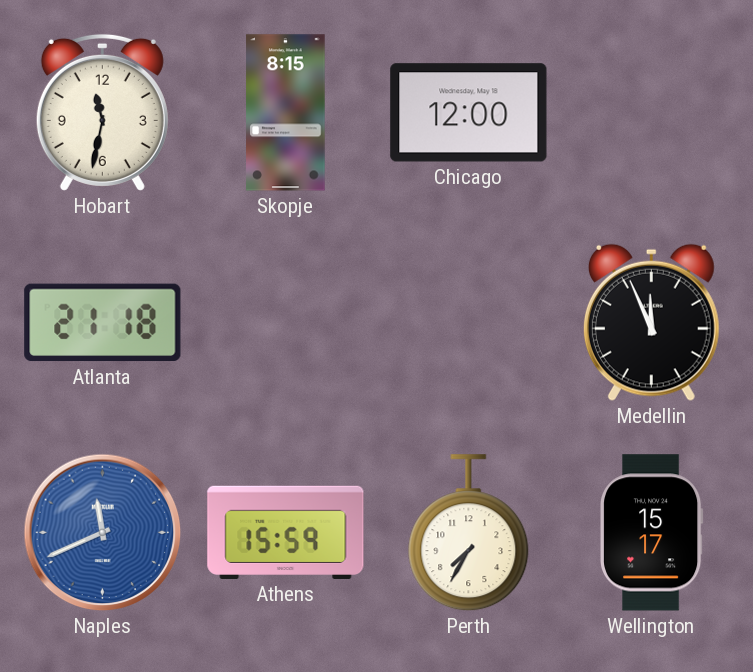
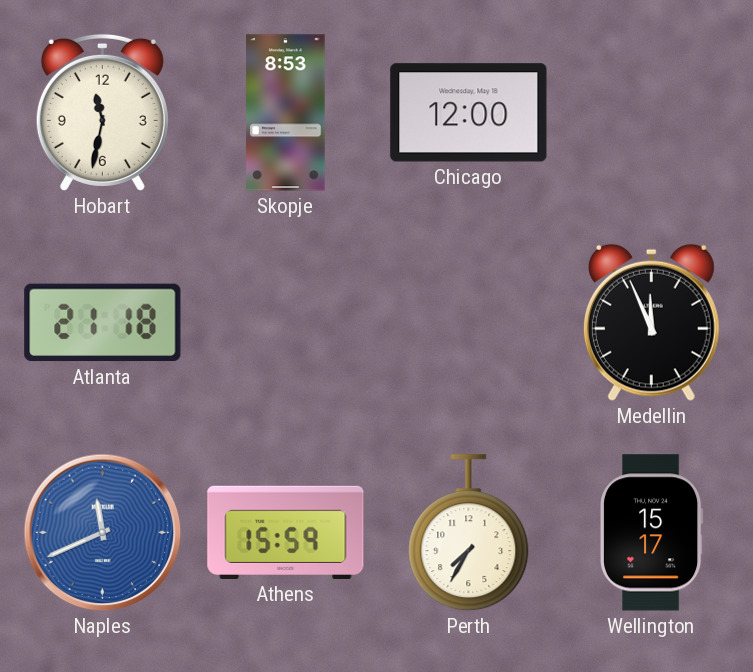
Skopje: 8:15 -> 8:53 (286, 113)
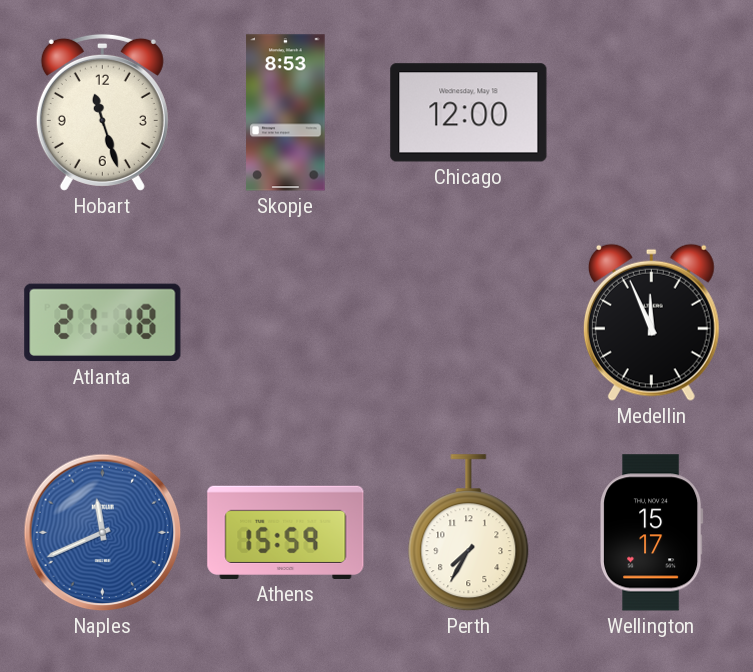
Hobart: 11:32 -> 11:27 (102, 112)
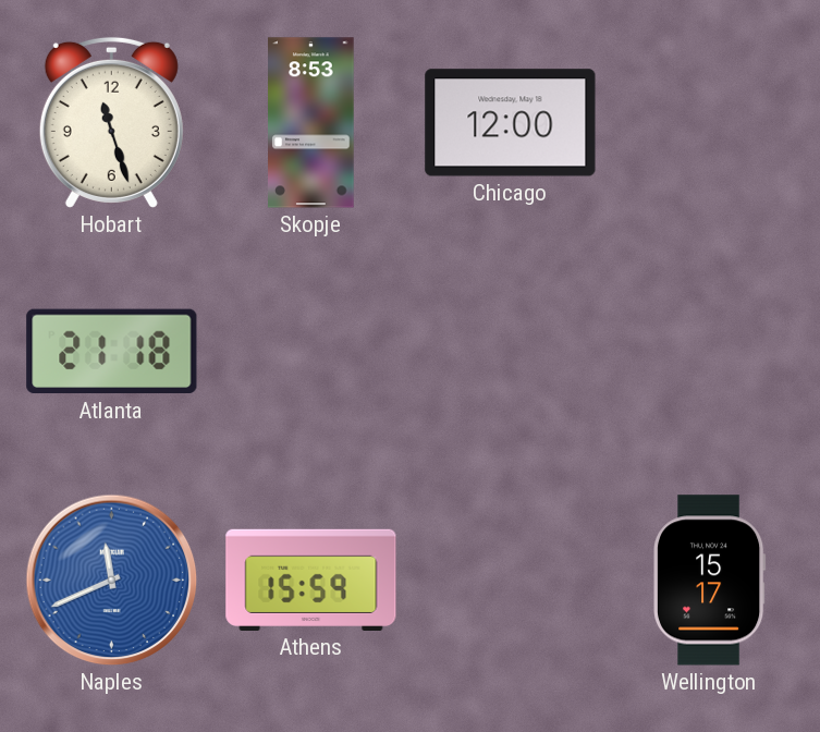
Medellin: 11:56 -> none (651, 322)
Perth: 7:35 -> none (469, 533)
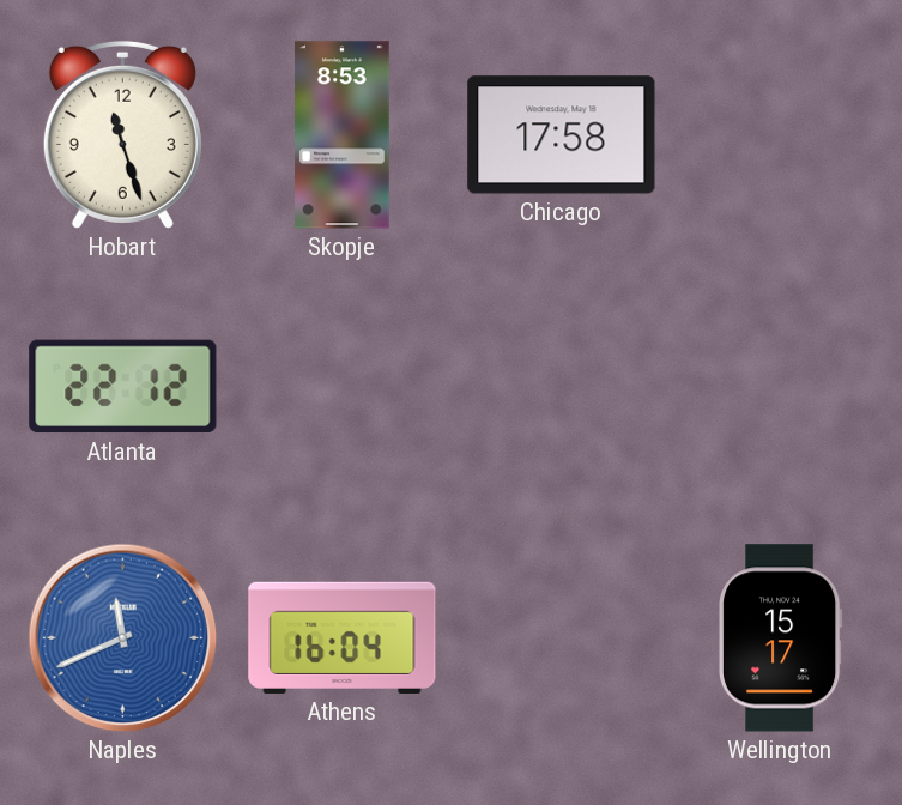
Chicago: 12:00 -> 17:58 (562, 135)
Atlanta: 21:18 -> 22:12 (123, 387)
Athens: 15:59 -> 16:04 (343, 637)
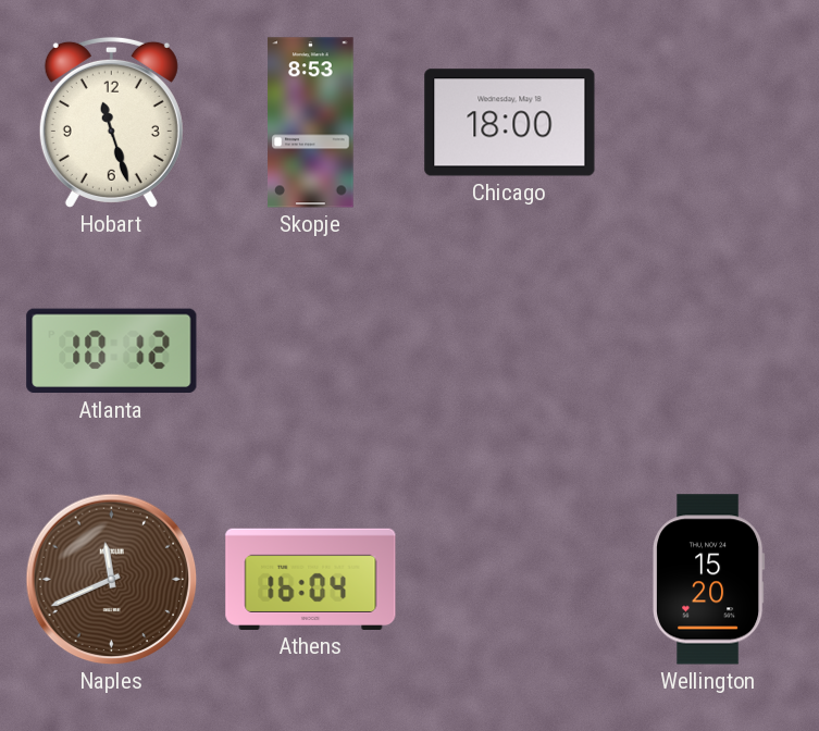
Chicago: 17:58 -> 18:00 (510, 123)
Atlanta: 22:12 -> 10:12 (112, 351)
Naples dial: blue -> brown (112, 580)
Wellington: 15:17 -> 15:20 (709, 580)
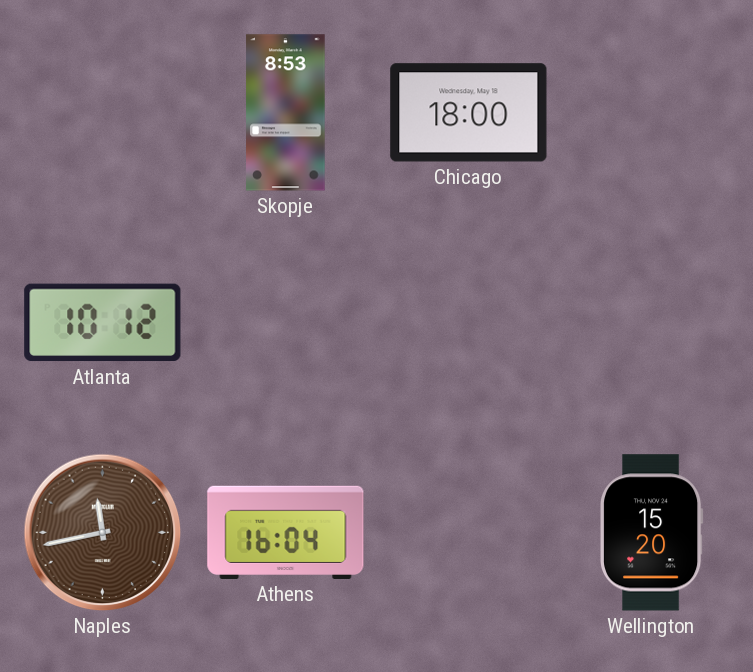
Hobart: 11:27 -> none (111, 122)
Naples: 11:41 -> 11:43 (103, 533)
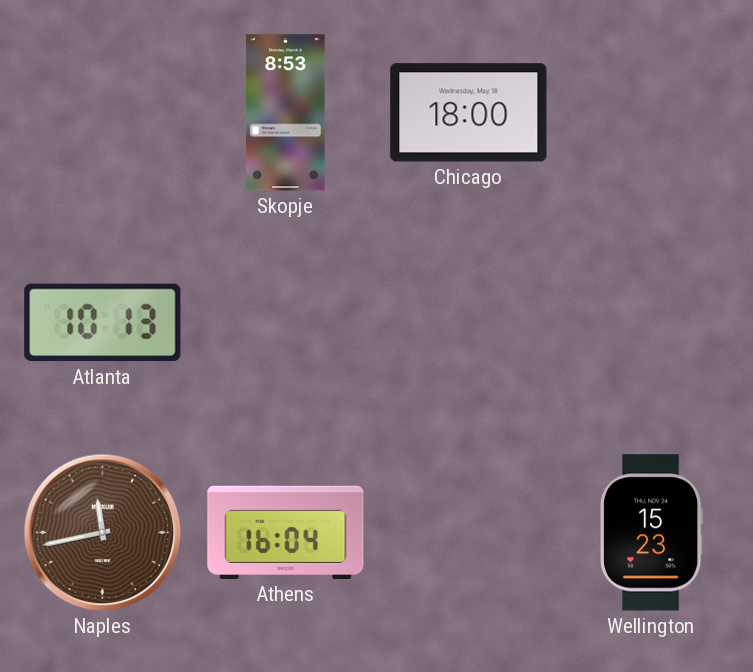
Atlanta: 10:12 -> 10:13 (103, 323)
Wellington: 15:20 -> 15:23 (652, 533)
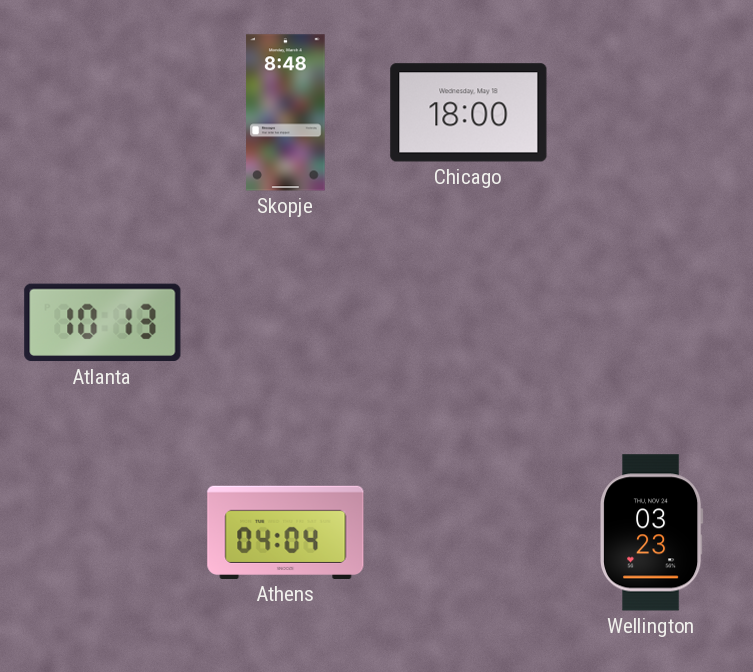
Skopje: 8:53 -> 8:48 (286, 113)
Naples: 11:43 -> none (103, 533)
Athens: 16:04 -> 04:04 (286, 532)
Wellington: 15:23 -> 03:23 (652, 533)
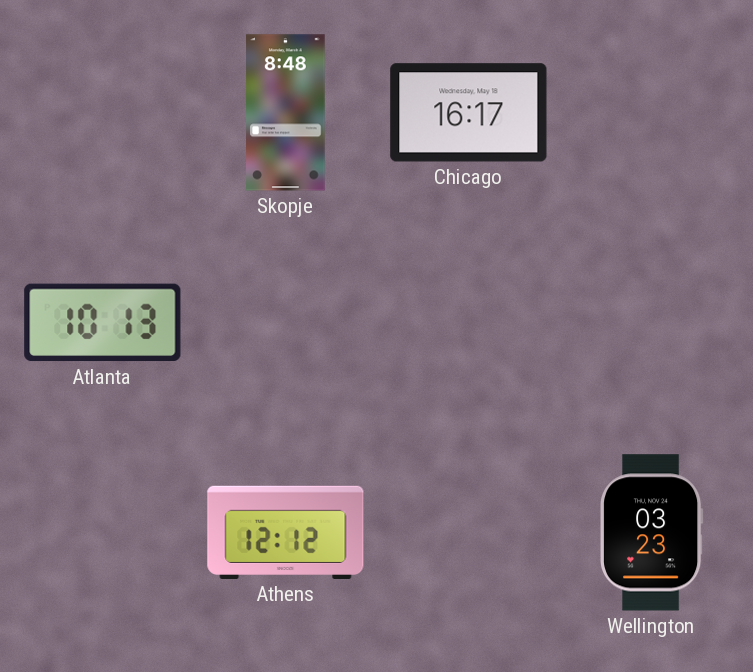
Chicago: 18:00 -> 16:17 (469, 113)
Athens: 04:04 -> 12:12 (286, 532)
